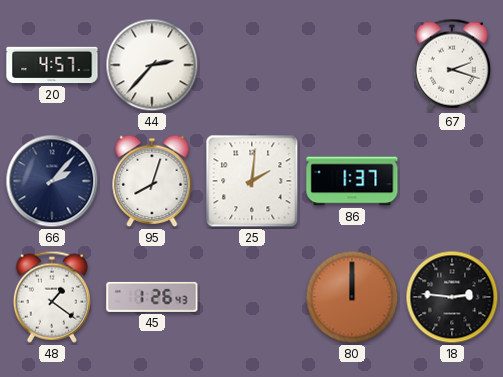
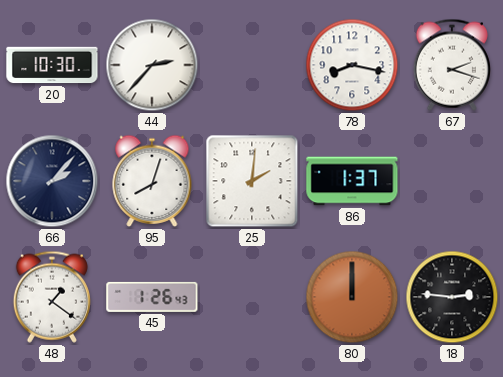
20: 4:57 -> 10:30 (52, 65)
78: none -> 8:17 (352, 65)
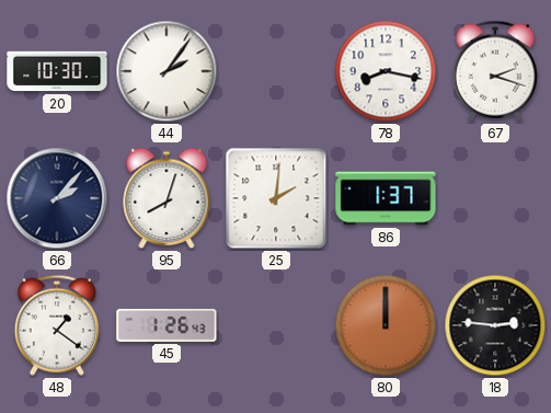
44: 2:37 -> 2:06 (167, 71)
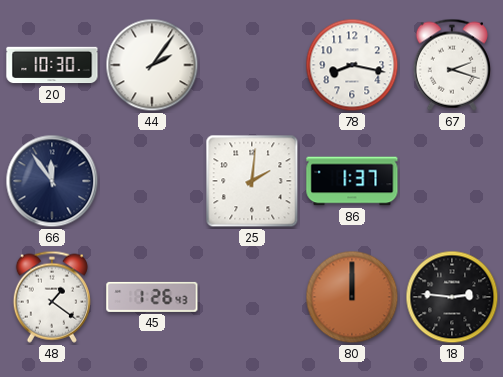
66: 2:07 -> 11:54 (52, 181)
95: 8:03 -> none (167, 198)
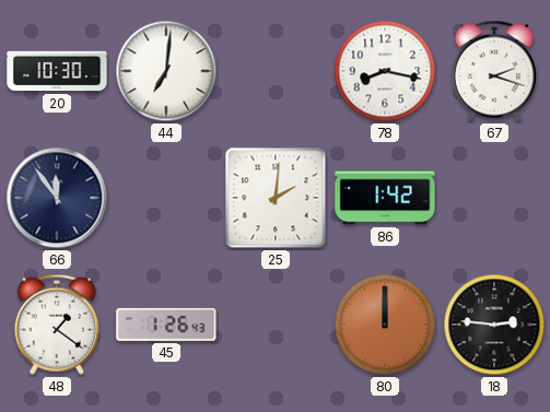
44: 2:06 -> 7:01 (166, 71)
86: 1:37 -> 1:42 (385, 198)
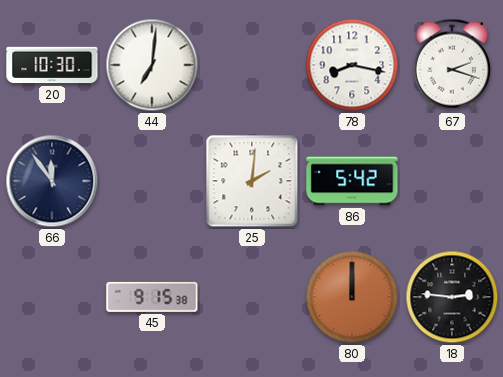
86: 1:42 -> 5:42 (352, 181)
48: 1:21 -> none (57, 325)
45: 1:26 -> 9:15 (152, 297)
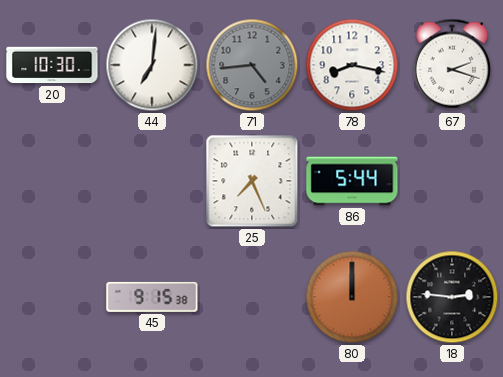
71: none -> 4:44 (252, 65)
66: 11:54 -> none (52, 181)
25: 2:01 -> 7:26 (252, 181)
86: 5:42 -> 5:44 (352, 181)
